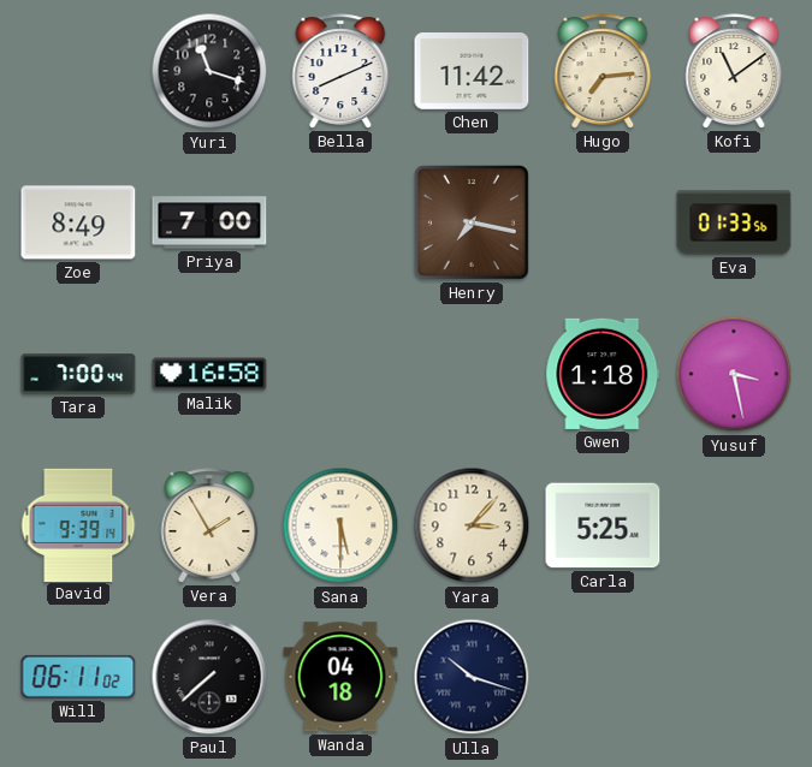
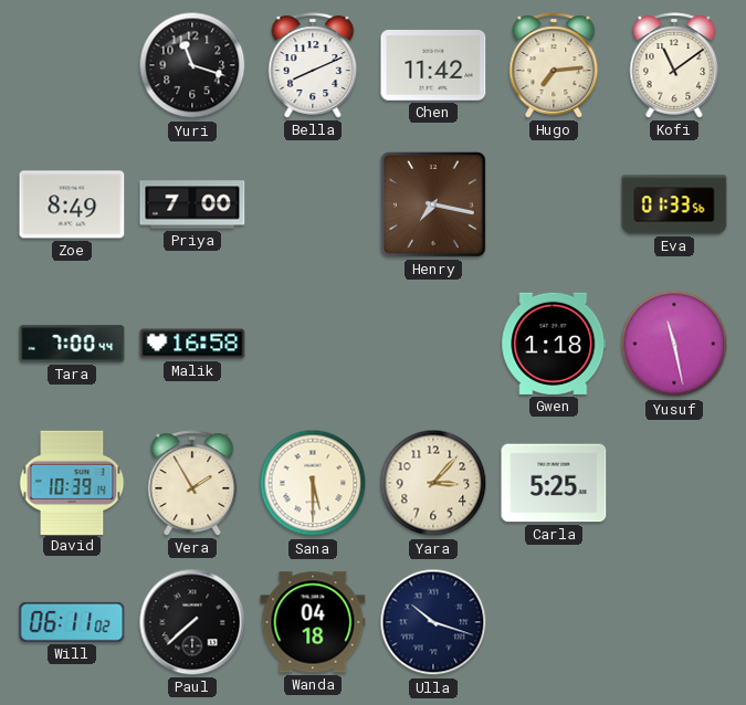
Yusuf: 3:28 -> 11:28 (674, 344)
David: 9:39 -> 10:39 (72, 482)
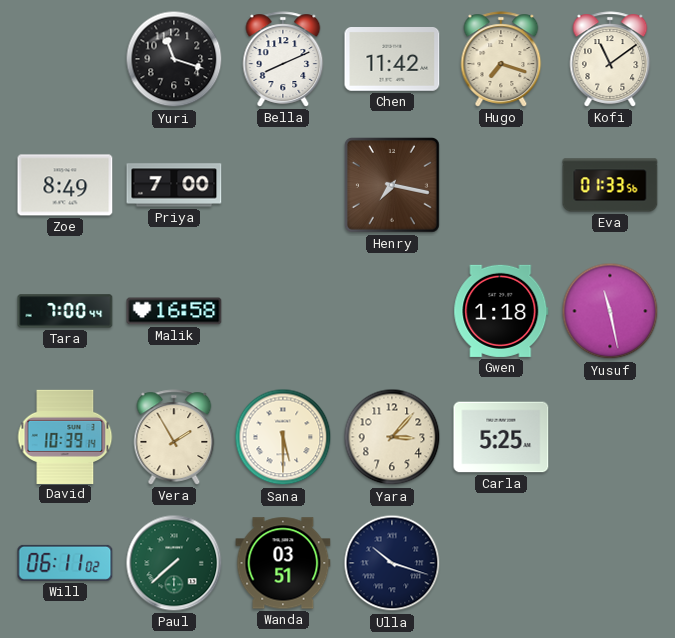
Hugo: 7:14 -> 7:18 (501, 59)
Paul dial: black -> green (174, 563)
Wanda: 04:18 -> 03:51 (283, 563)
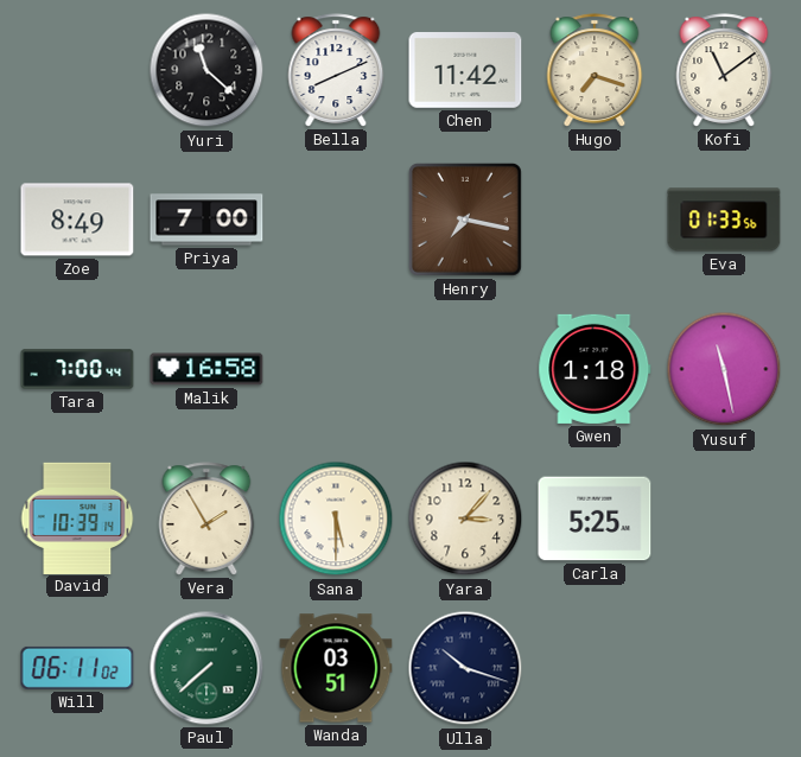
Yuri: 11:18 -> 11:22 (206, 70)
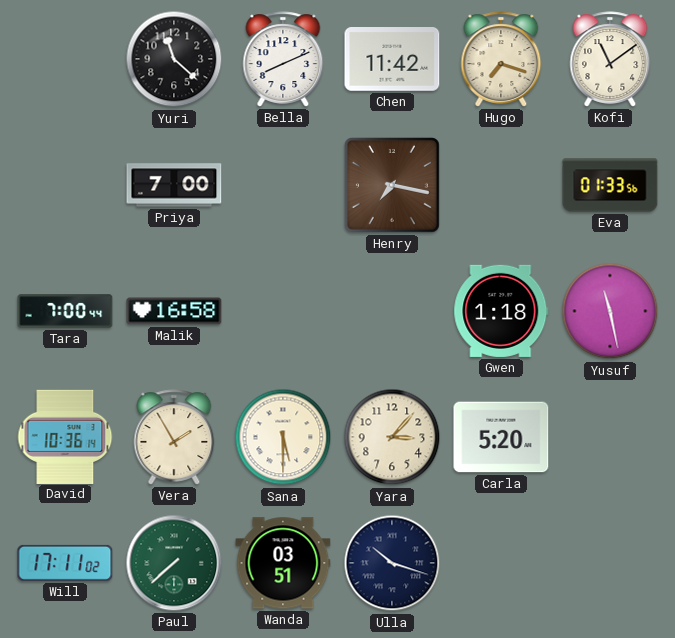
Zoe: 8:49 -> none (77, 220)
David: 10:39 -> 10:36 (65, 436)
Carla: 5:25 -> 5:20 (501, 437)
Will: 06:11 -> 17:11 (65, 563)
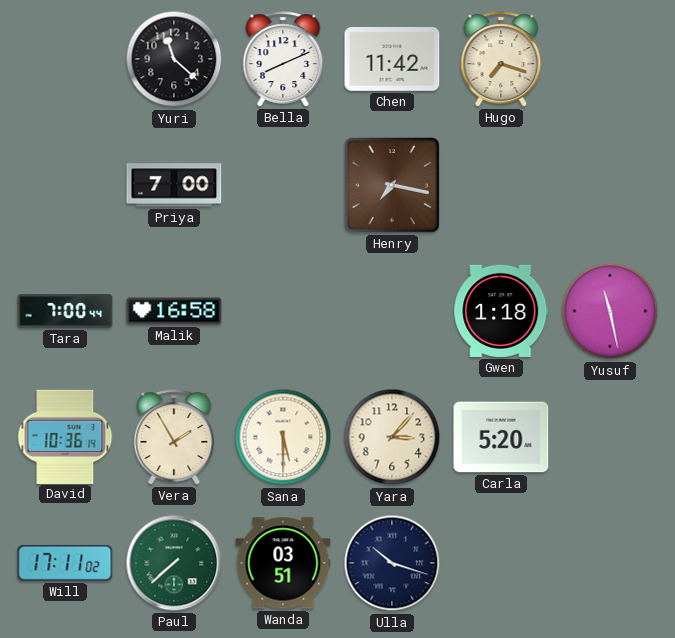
Kofi: 11:09 -> none (610, 59)
Eva: 01:33 -> none (610, 185)
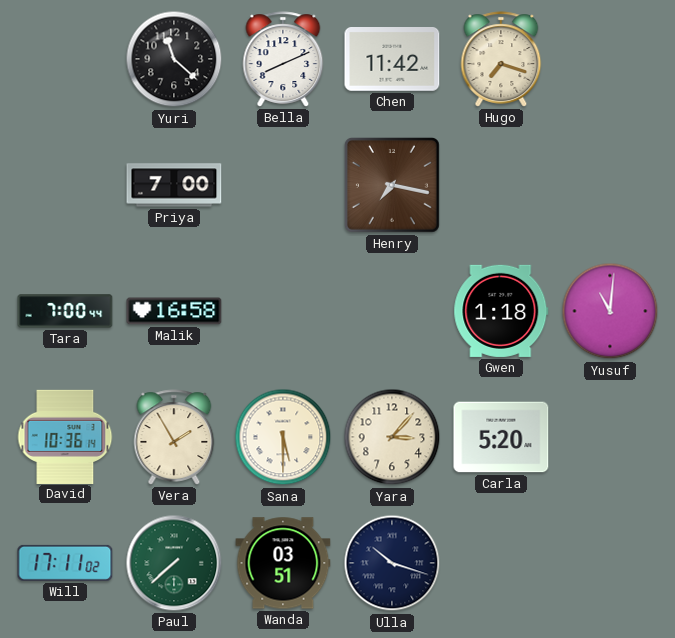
Yusuf: 11:28 -> 11:01 (610, 311)
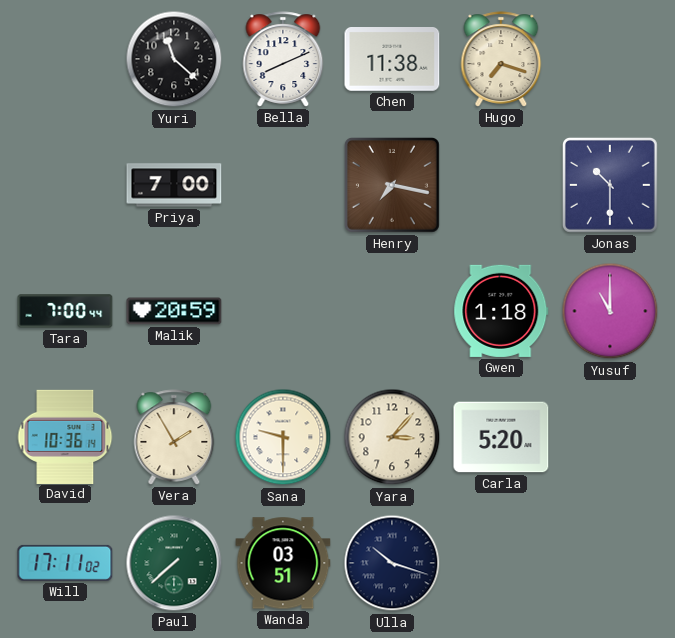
Chen: 11:42 -> 11:38 (392, 60)
Jonas: none -> 10:30 (610, 185)
Malik: 16:58 -> 20:59 (174, 311)
Yusuf: 11:01 -> 11:00 (610, 311)
Sana: 5:30 -> 9:30 (283, 437)
